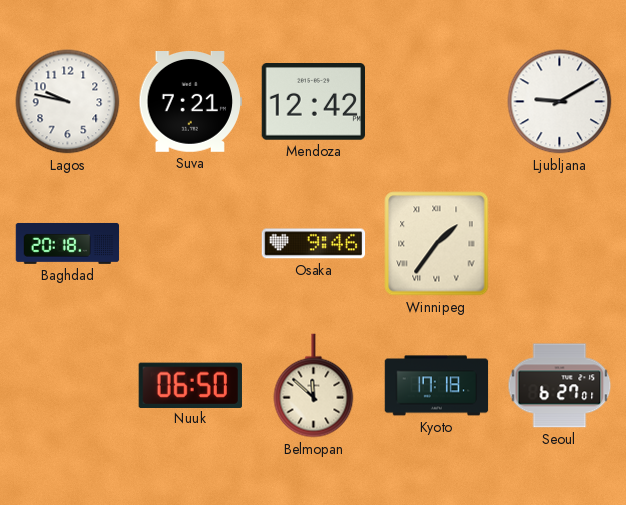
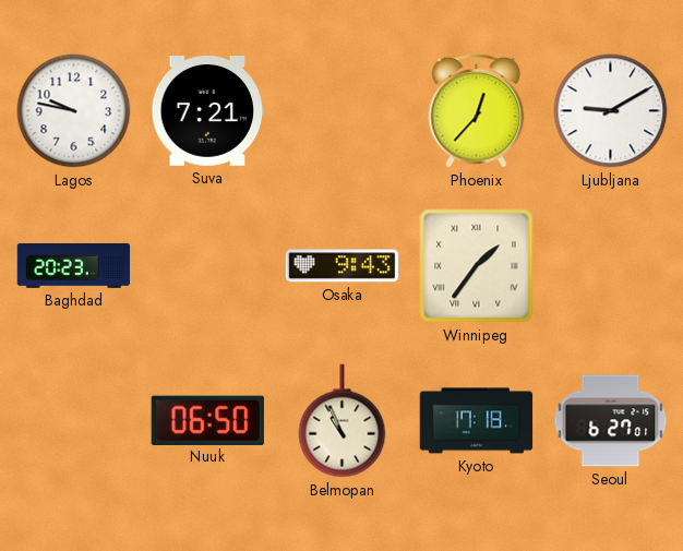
Mendoza: 12:42 -> none (313, 102)
Phoenix: none -> 12:37 (477, 110)
Baghdad: 20:18 -> 20:23 (74, 265)
Osaka: 9:46 -> 9:43 (343, 266)
Belmopan: 11:52 -> 10:56 (343, 421)
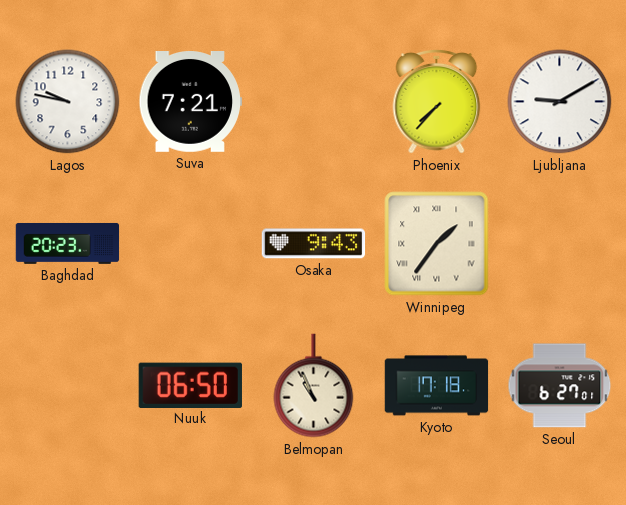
Phoenix: 12:37 -> 7:37 (437, 101)
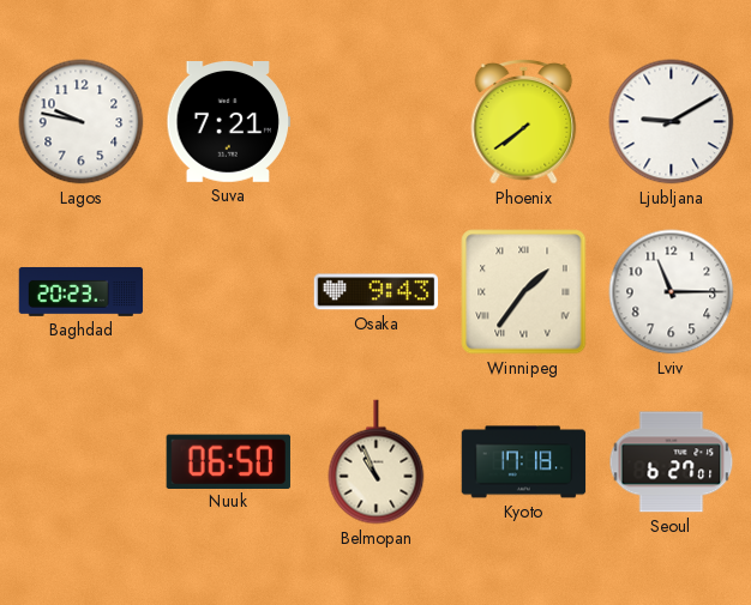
Phoenix: 7:37 -> 7:39 (524, 121)
Lviv: none -> 11:15 (672, 292)
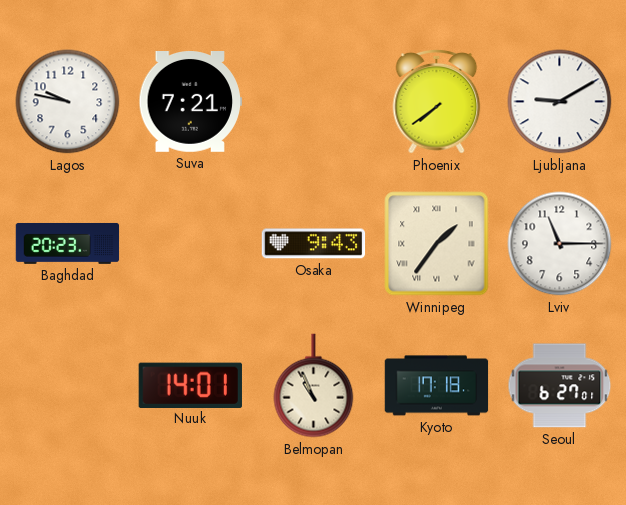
Nuuk: 06:50 -> 14:01 (190, 385)
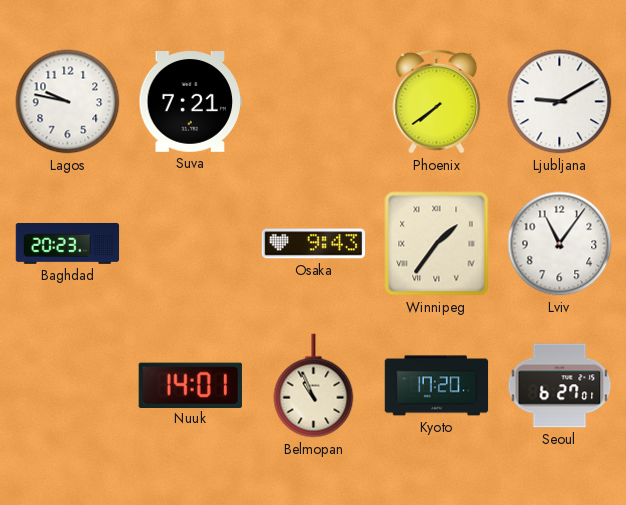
Lviv: 11:15 -> 11:06 (560, 244)
Kyoto: 17:18 -> 17:20 (437, 386)
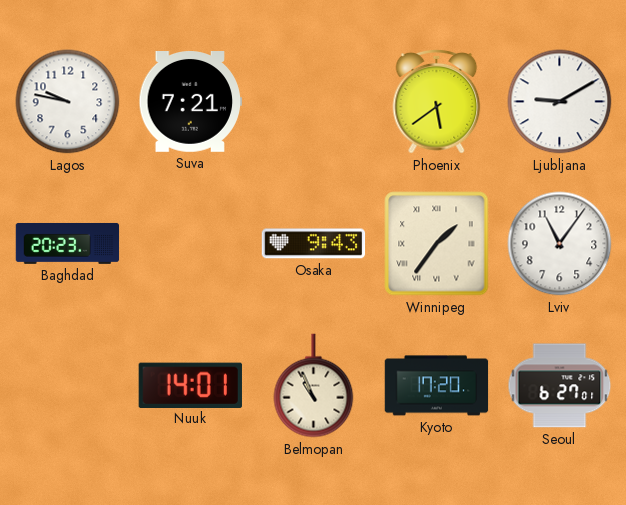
Phoenix: 7:39 -> 5:39 (437, 101)
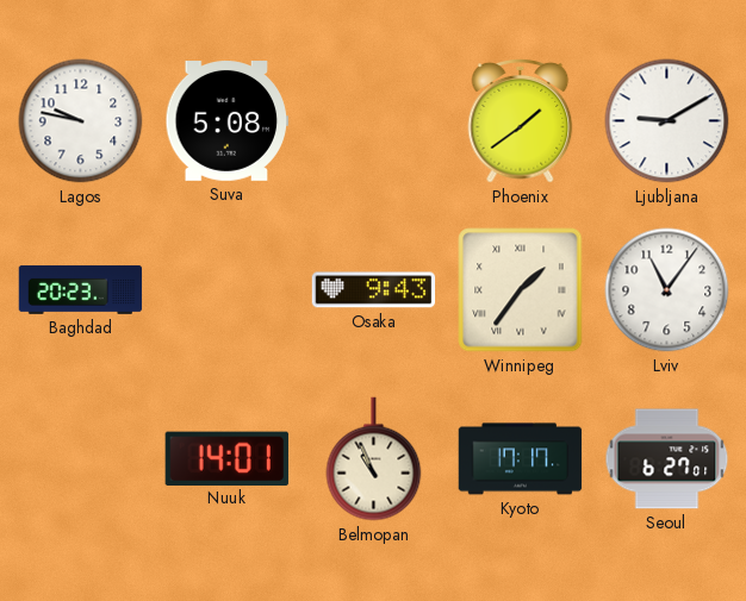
Suva: 7:21 -> 5:08 (228, 121)
Phoenix: 5:39 -> 1:39 (521, 120)
Kyoto: 17:20 -> 17:17 (521, 459)
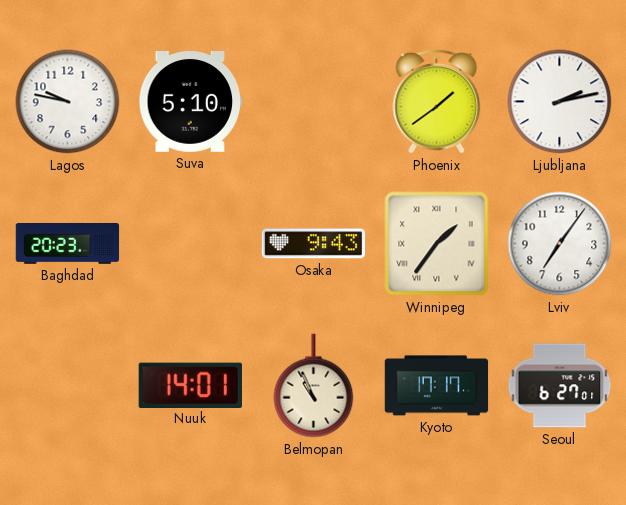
Suva: 5:08 -> 5:10 (191, 102)
Ljubljana: 9:10 -> 2:13 (560, 102)
Lviv: 11:06 -> 7:06 (560, 244)
